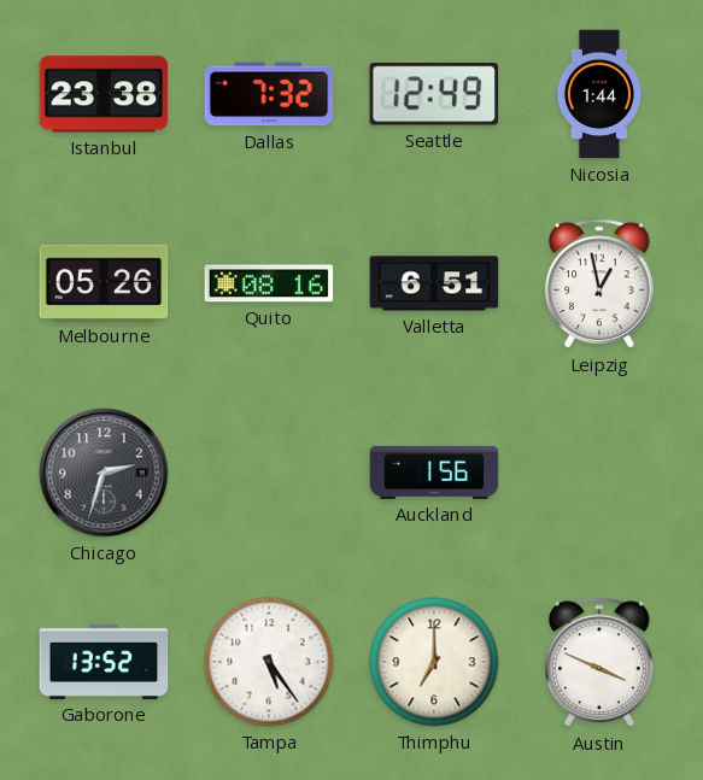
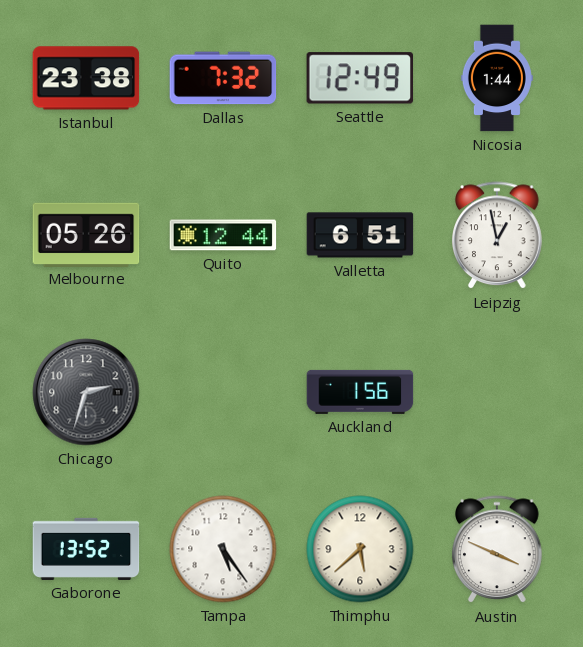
Quito: 08:16 -> 12:44 (223, 235)
Thimphu: 7:00 -> 5:38 (360, 549)
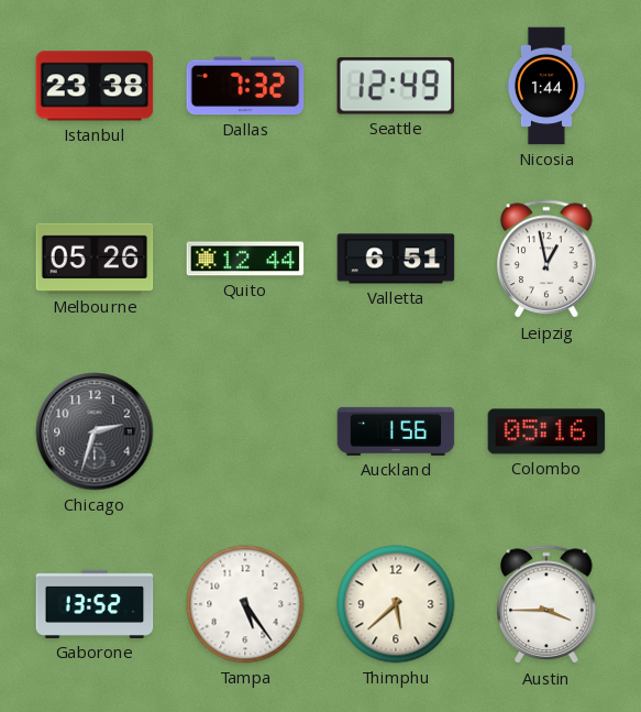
Colombo: none -> 05:16 (546, 431)
Austin: 3:49 -> 3:45 (546, 605)
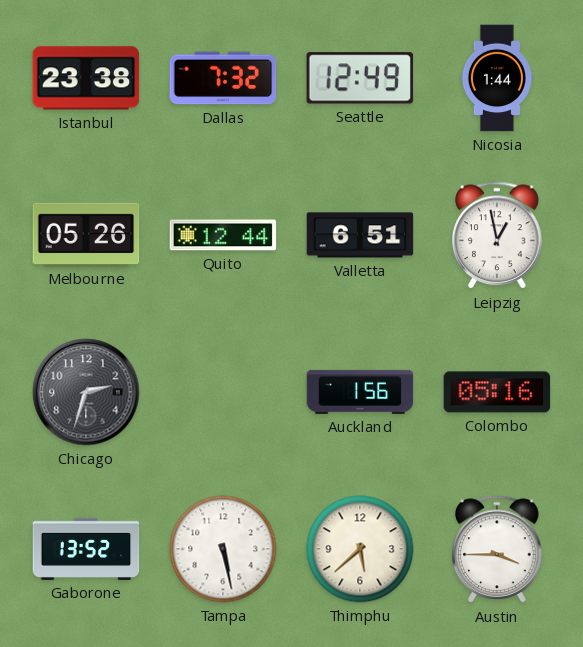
Tampa: 5:24 -> 5:28 (223, 549)
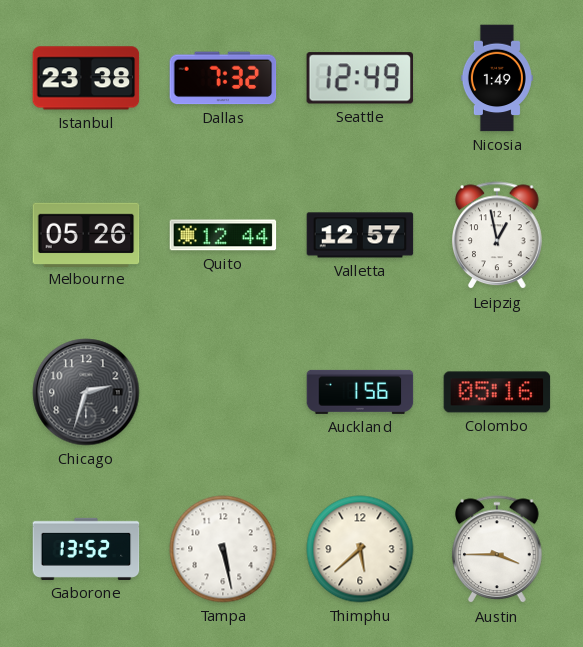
Nicosia: 1:44 -> 1:49 (497, 78)
Valletta: 6:51 -> 12:57 (360, 235)
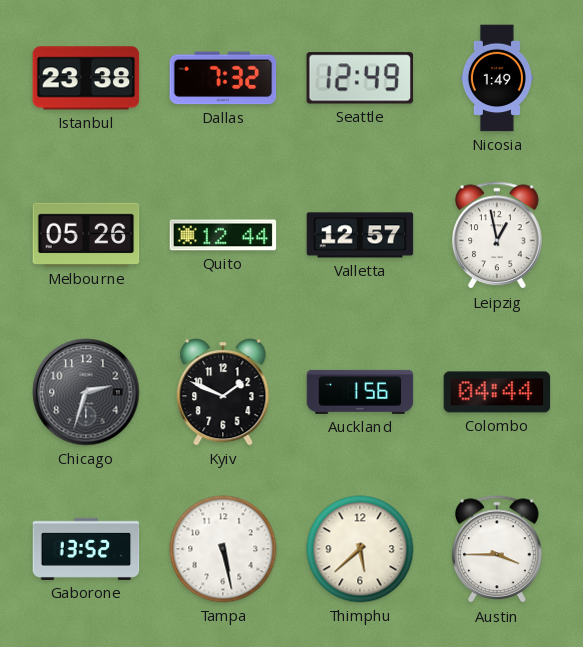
Kyiv: none -> 1:49 (223, 392)
Colombo: 05:16 -> 04:44 (497, 392)
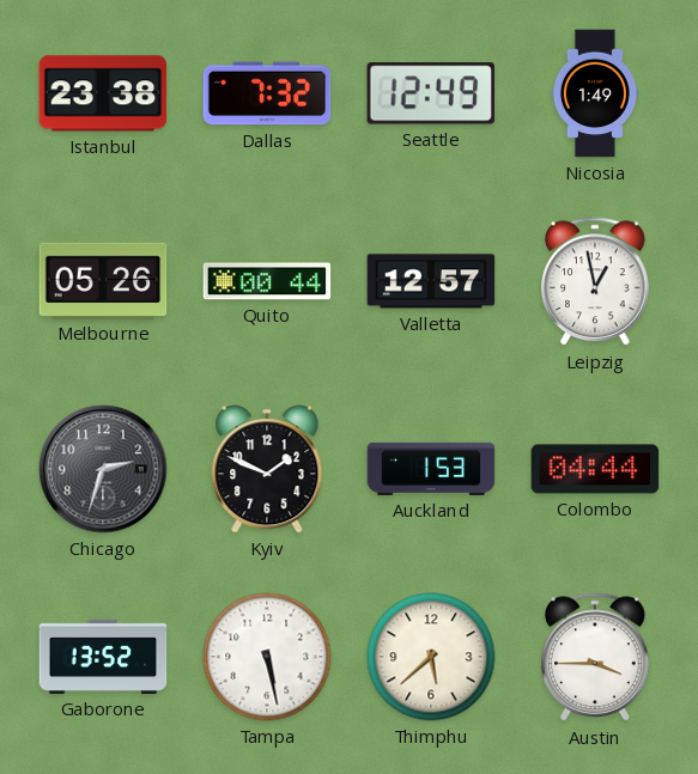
Quito: 12:44 -> 00:44 (267, 281)
Auckland: 1:56 -> 1:53 (431, 469)
